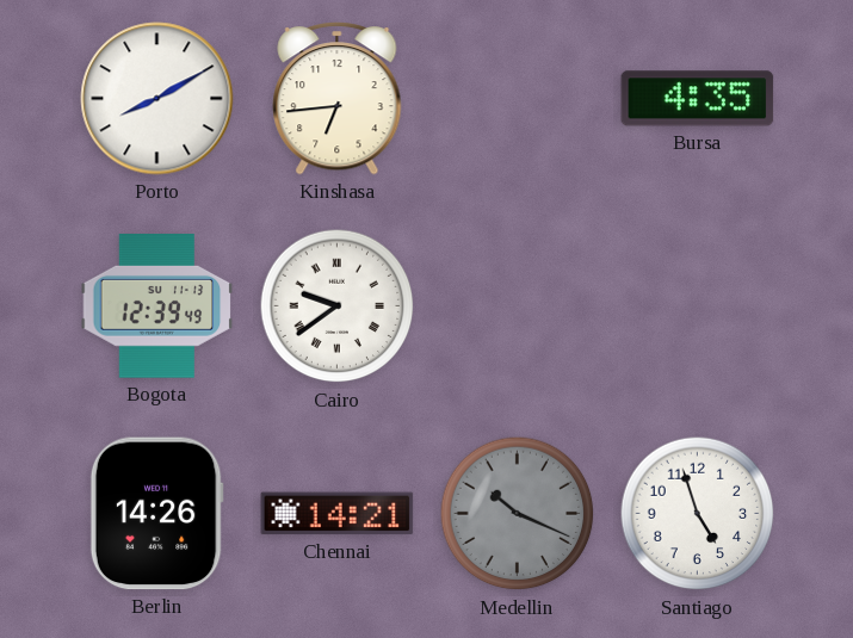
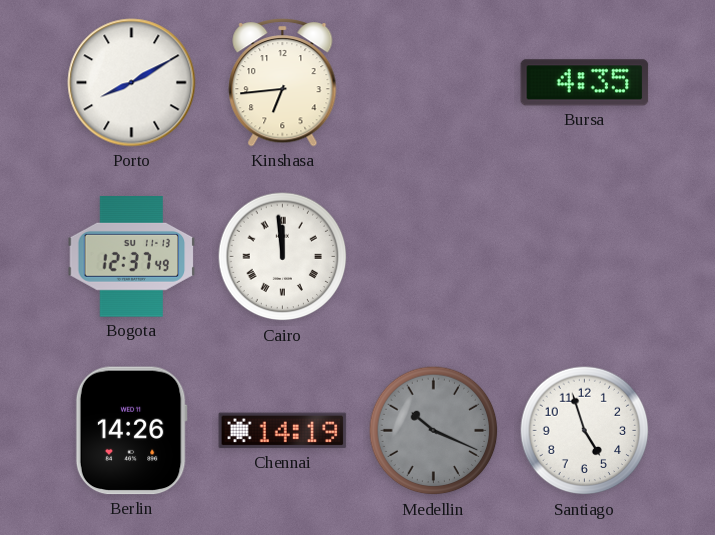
Bogota: 12:39 -> 12:37 (132, 257)
Cairo: 9:39 -> 11:59 (283, 257)
Chennai: 14:21 -> 14:19 (283, 431)
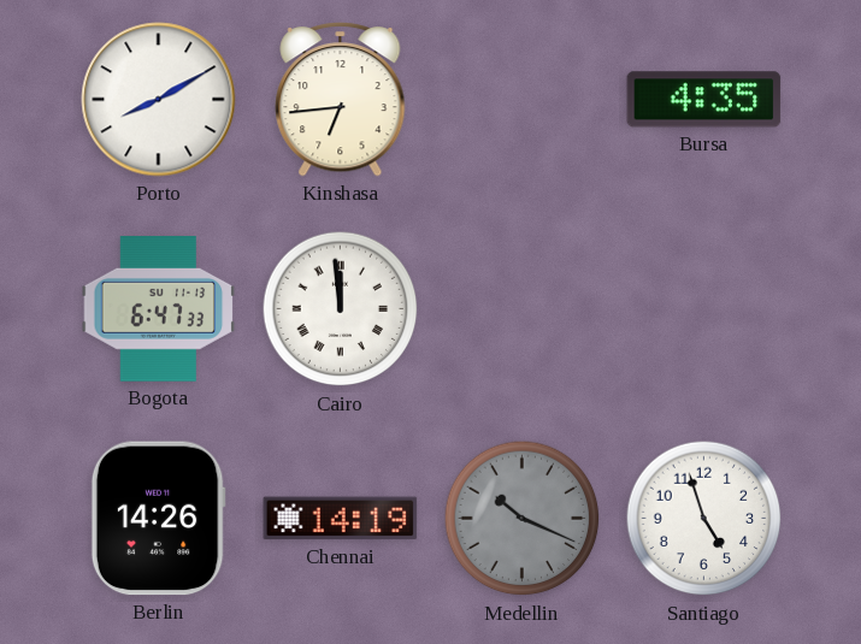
Bogota: 12:37 -> 6:47 (159, 309)
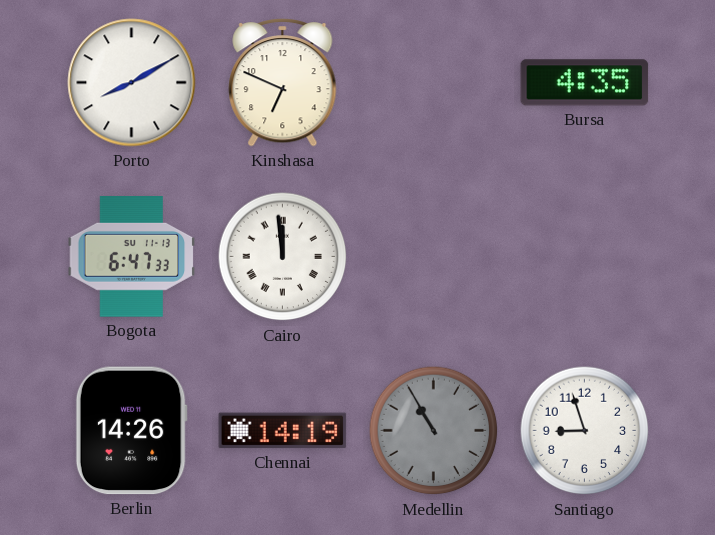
Kinshasa: 6:44 -> 6:49 (283, 83)
Medellin: 10:19 -> 10:55 (434, 431)
Santiago: 4:57 -> 8:57 (585, 431)
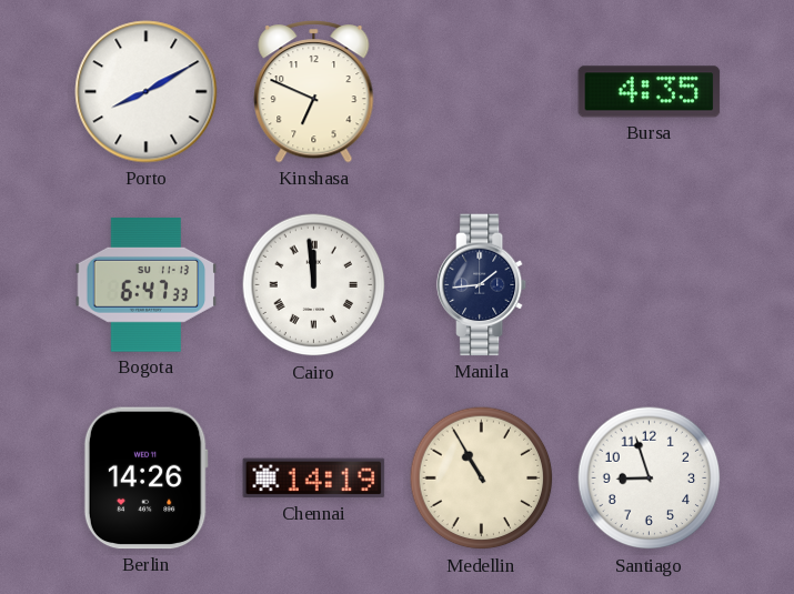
Manila: none -> 1:44 (482, 285)
Medellin dial: grey -> cream (482, 479)
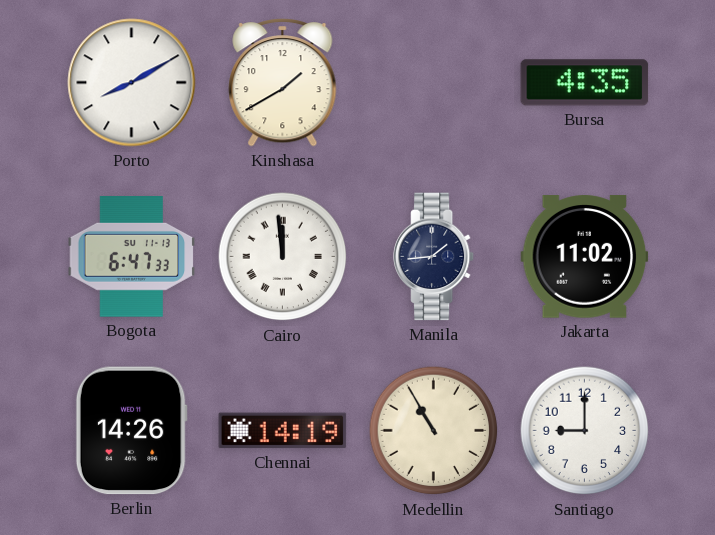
Kinshasa: 6:49 -> 1:40 (283, 83)
Jakarta: none -> 11:02 (585, 257)
Santiago: 8:57 -> 9:00 (585, 431)
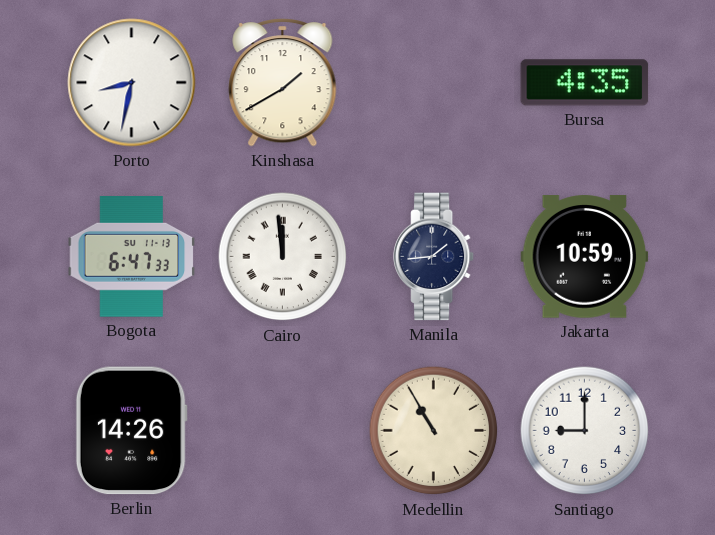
Porto: 8:10 -> 8:32 (132, 83)
Jakarta: 11:02 -> 10:59 (585, 257)
Chennai: 14:19 -> none (283, 431)
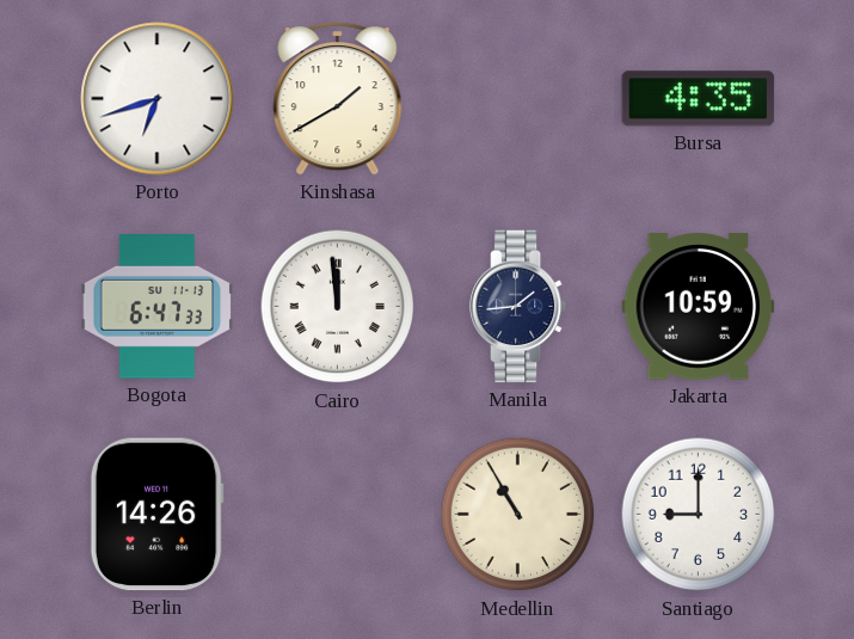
Porto: 8:32 -> 6:42 (158, 99)
